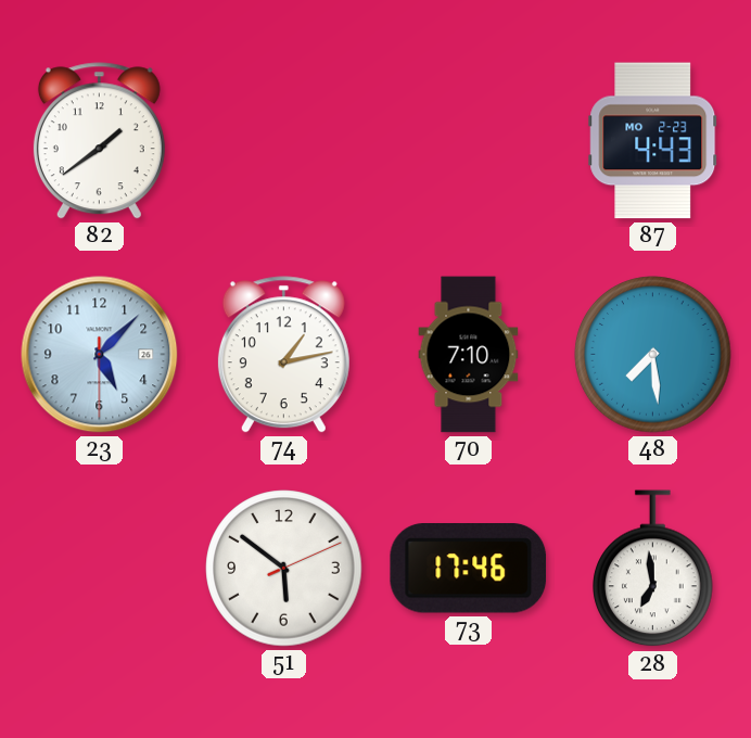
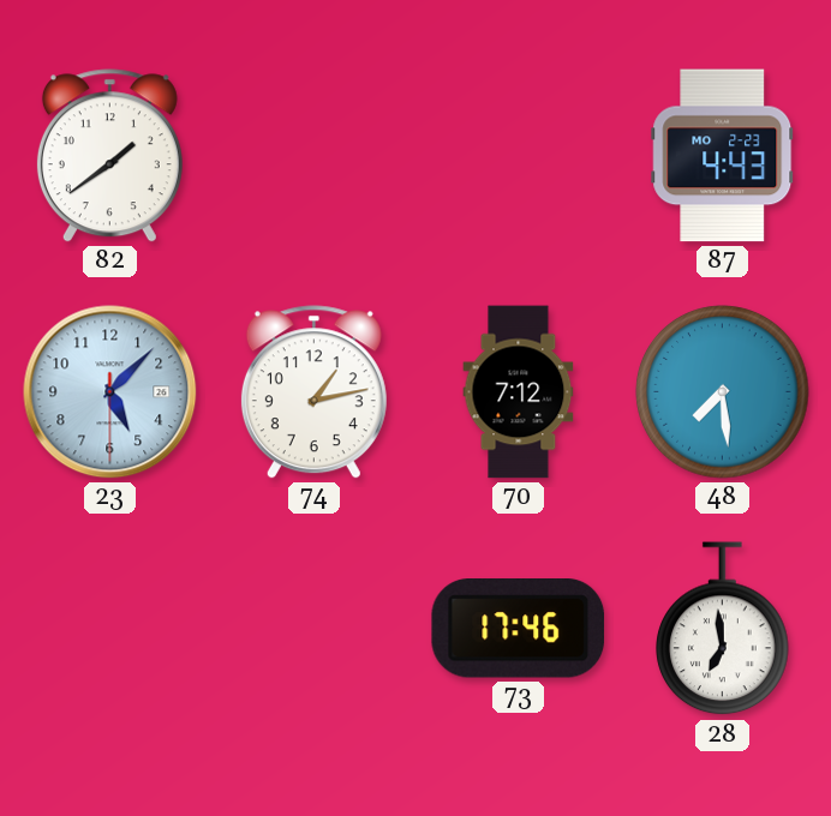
70: 7:10 -> 7:12 (519, 392)
51: 5:51 -> none (284, 569)
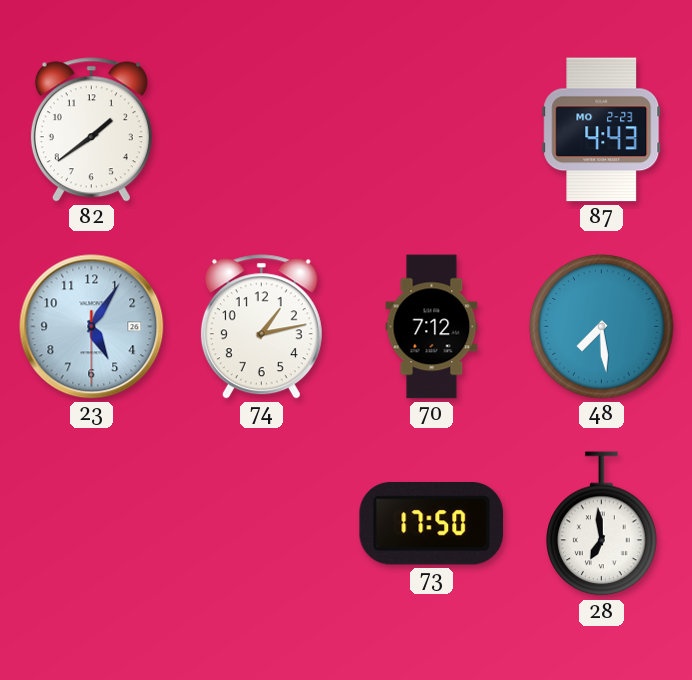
23: 5:07 -> 5:05 (92, 327)
73: 17:46 -> 17:50 (432, 524)
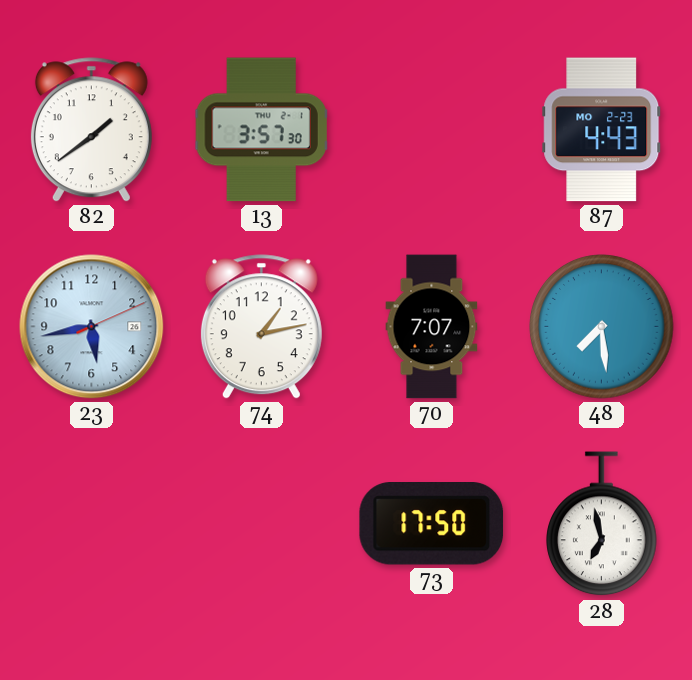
13: none -> 3:57 (262, 130)
23: 5:05 -> 5:43 (92, 327)
70: 7:12 -> 7:07 (432, 327)
28: 6:59 -> 6:58 (602, 524)
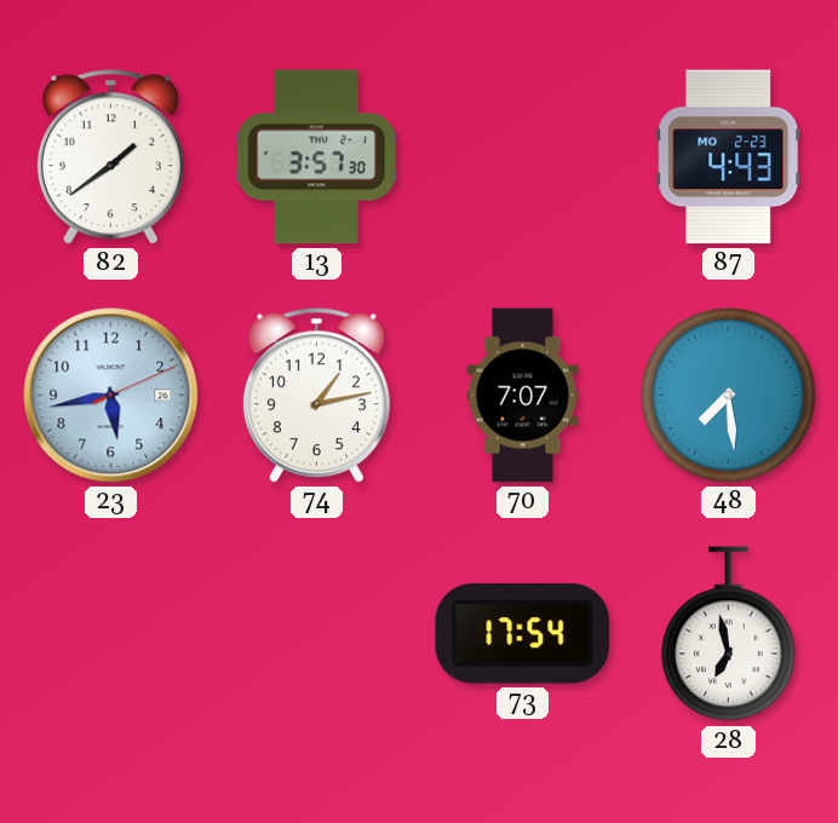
73: 17:50 -> 17:54 (523, 634)
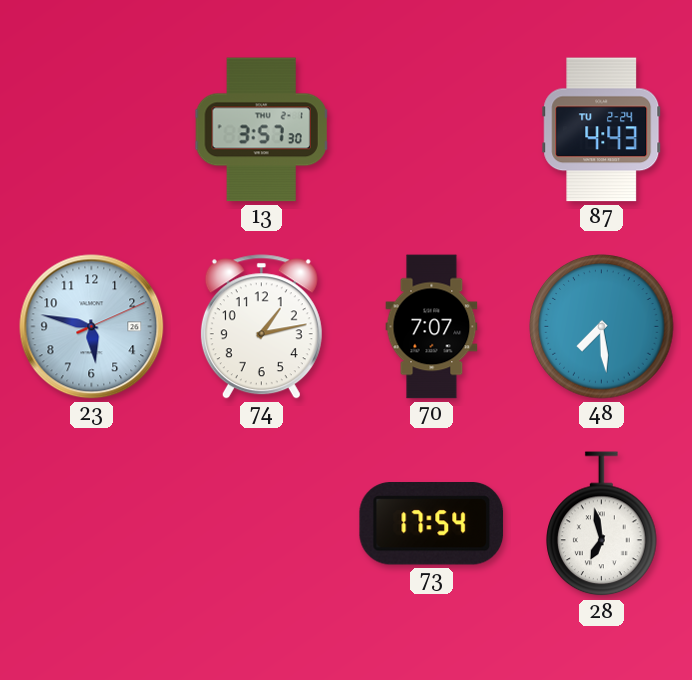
82: 1:39 -> none (110, 157)
87 date: MO 2-23 -> TU 2-24 (602, 130)
23: 5:43 -> 5:47 (92, 327)
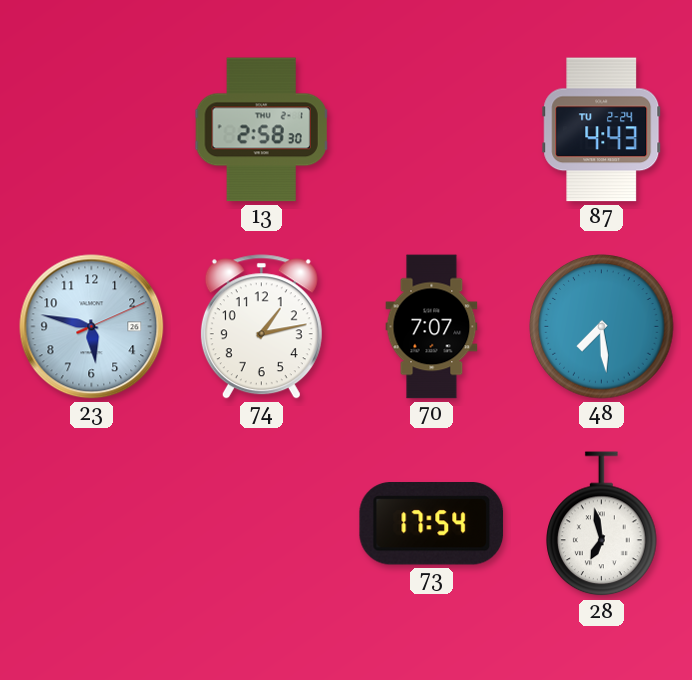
13: 3:57 -> 2:58 (262, 130)
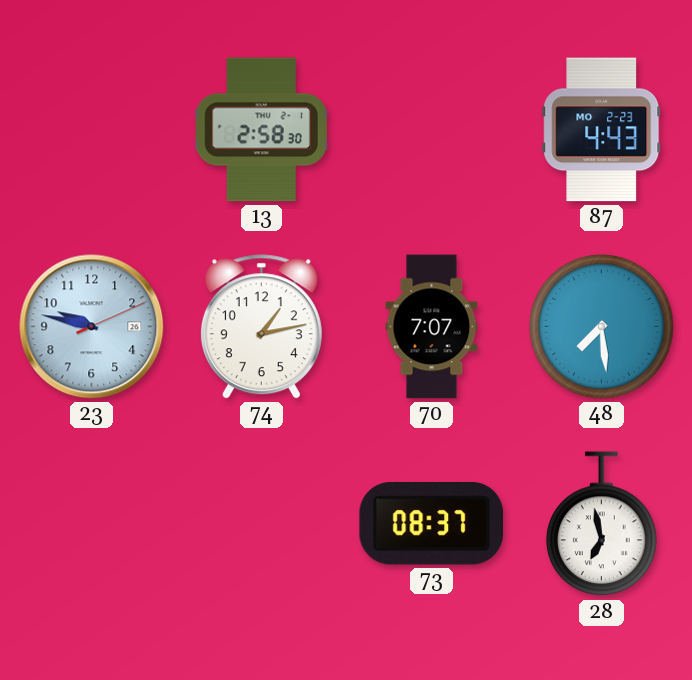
87 date: TU 2-24 -> MO 2-23 (602, 130)
23: 5:47 -> 9:47 (92, 327)
73: 17:54 -> 08:37 (432, 524)
